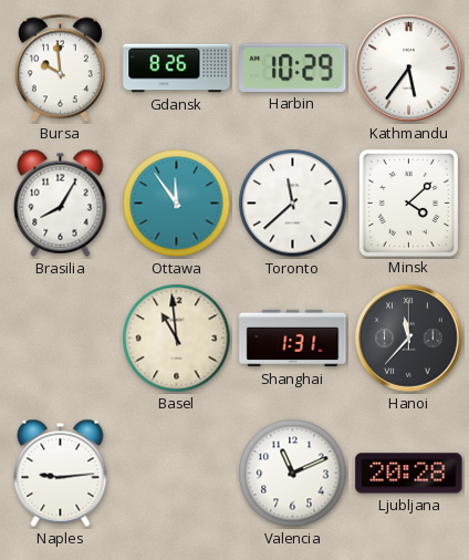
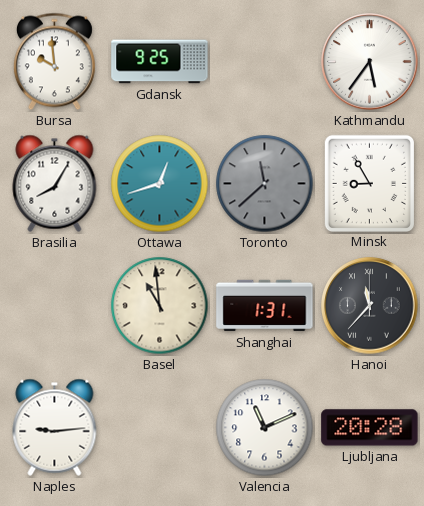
Gdansk: 8:26 -> 9:25 (160, 62)
Harbin: 10:29 -> none (293, 68)
Ottawa: 11:54 -> 12:42 (160, 184)
Toronto dial: white -> grey (265, 184)
Minsk: 4:08 -> 8:55 (369, 183)
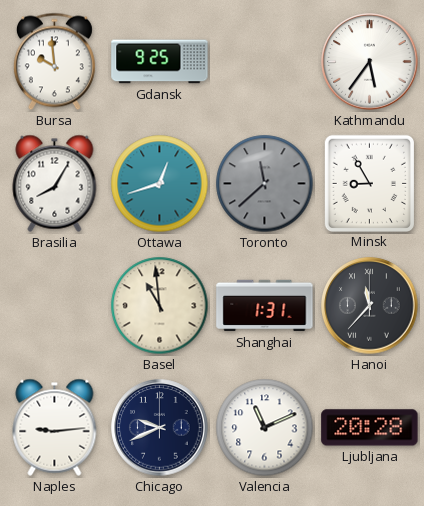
Chicago: none -> 9:41 (160, 428)
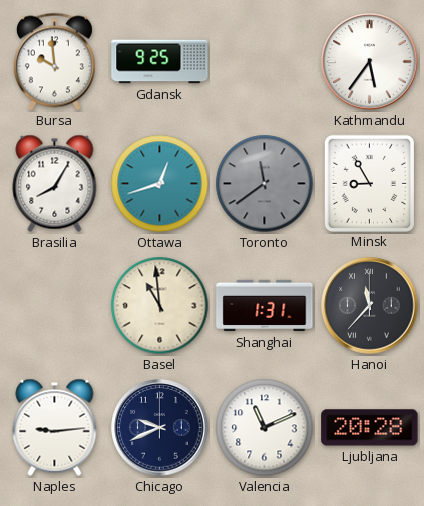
Toronto: 11:38 -> 11:39 (265, 184)
